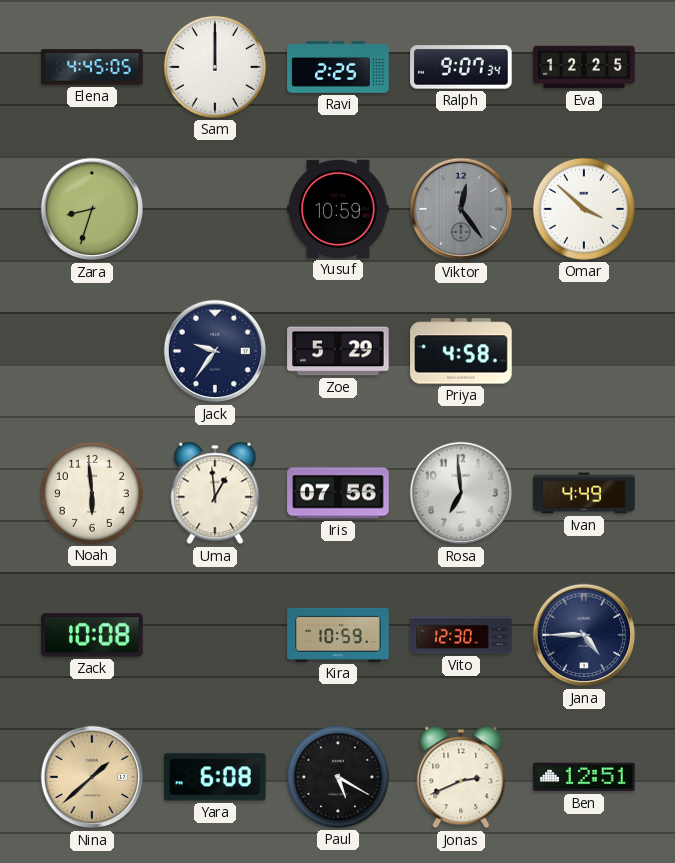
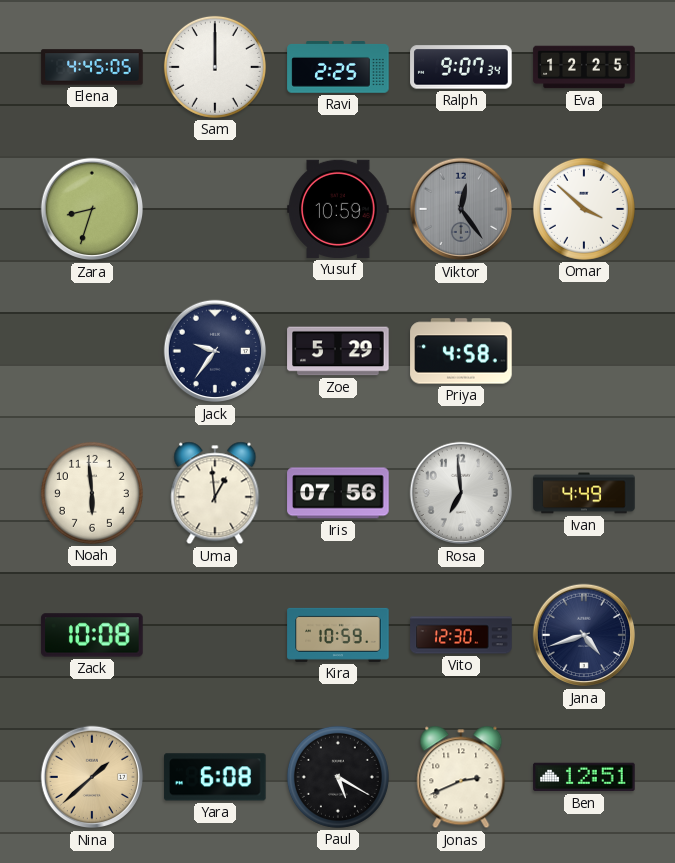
Jana: 4:45 -> 4:42 (584, 635)
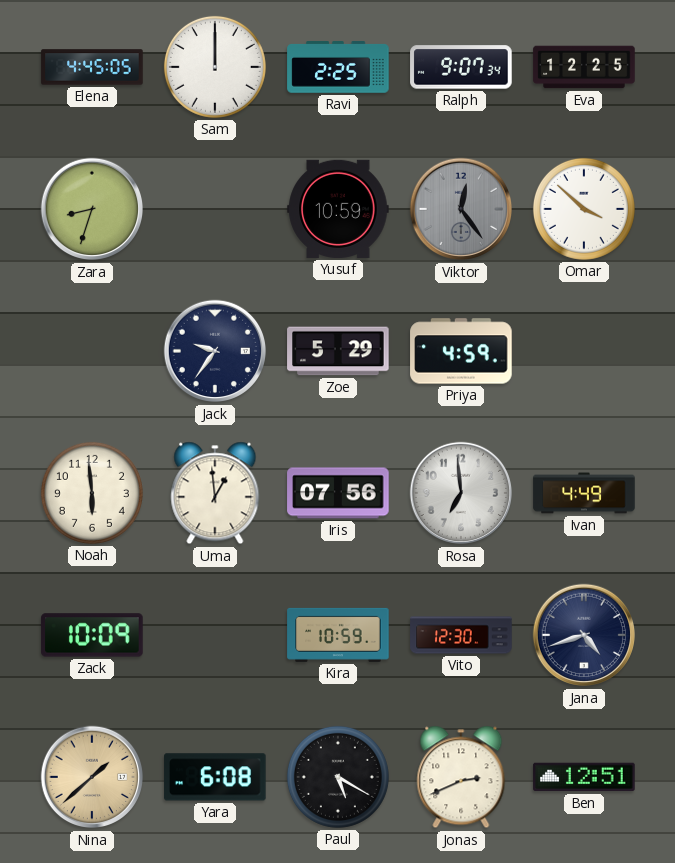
Priya: 4:58 -> 4:59 (461, 351)
Zack: 10:08 -> 10:09 (92, 635)
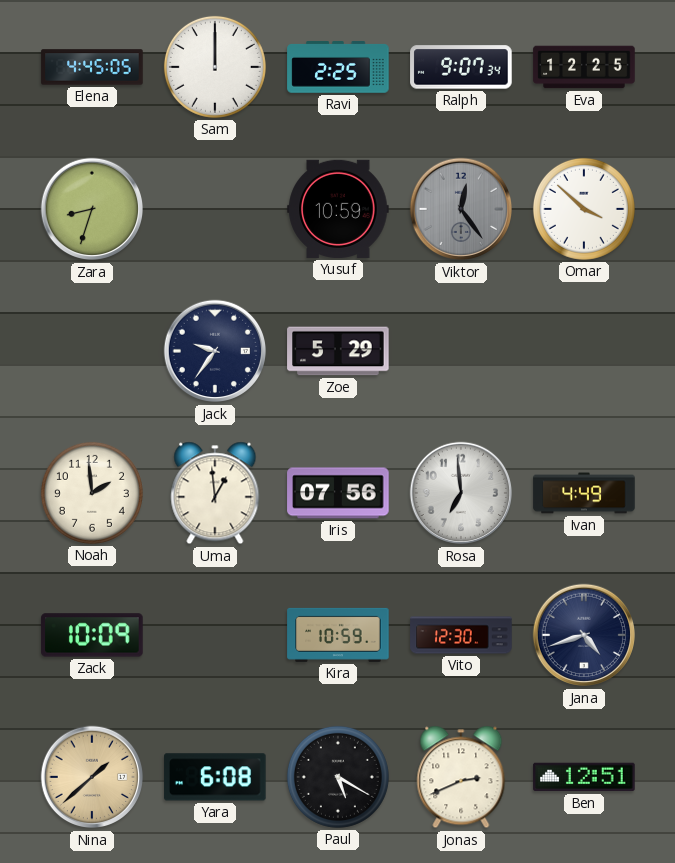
Priya: 4:59 -> none (461, 351)
Noah: 5:59 -> 1:59 (92, 493)
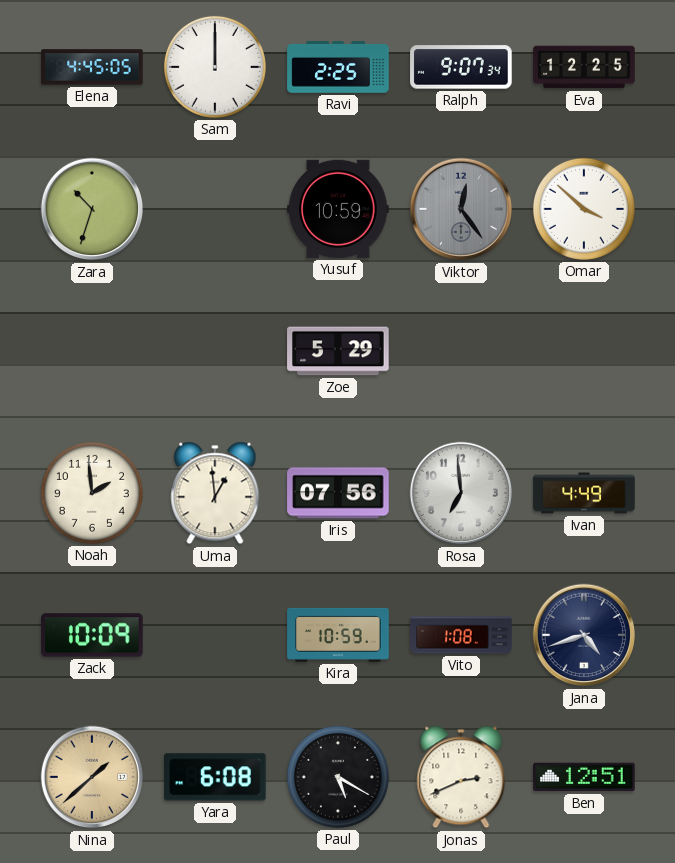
Zara: 8:33 -> 10:33 (92, 209)
Jack: 9:36 -> none (215, 351)
Vito: 12:30 -> 1:08 (461, 635)
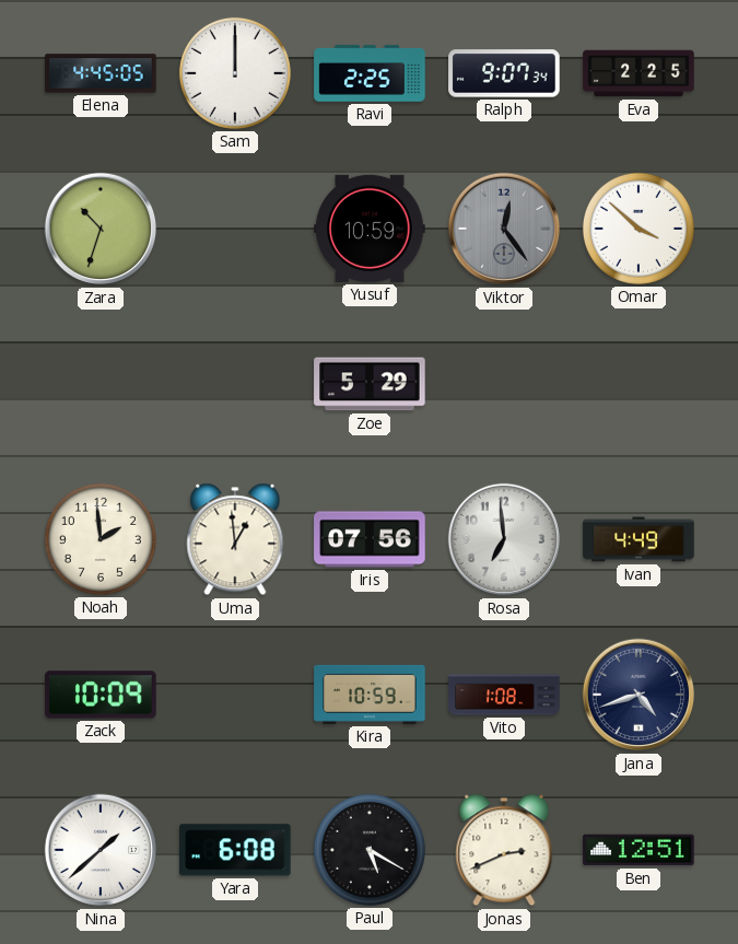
Eva: 12:25 -> 2:25 (639, 73)
Nina dial: champagne -> white (101, 850)
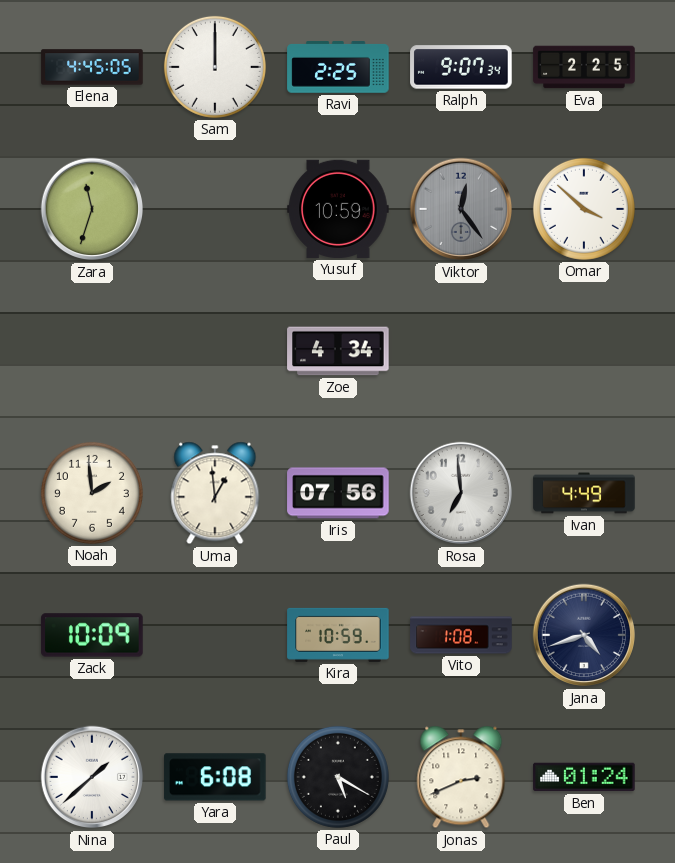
Zara: 10:33 -> 11:33 (92, 209)
Zoe: 5:29 -> 4:34 (338, 351)
Ben: 12:51 -> 01:24 (584, 777)
